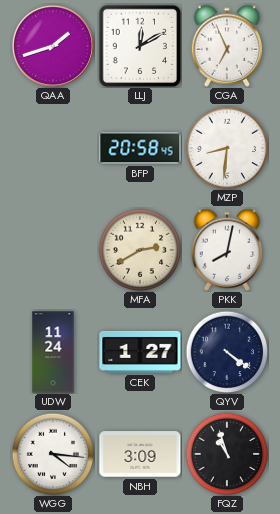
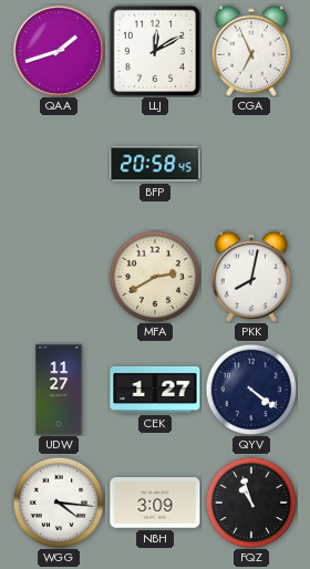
MZP: 8:31 -> none (227, 148)
UDW: 11:24 -> 11:27 (59, 390)
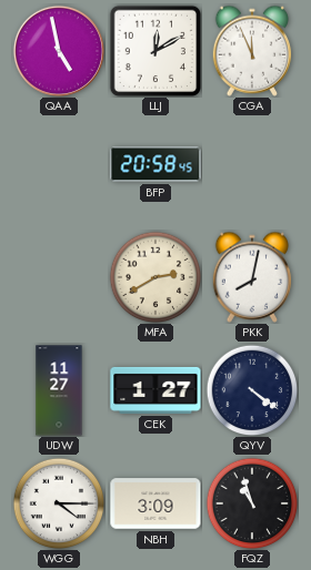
QAA: 1:42 -> 4:58 (59, 51)
CGA: 6:56 -> 11:56 (252, 51)
WGG: 4:16 -> 4:15 (59, 503)
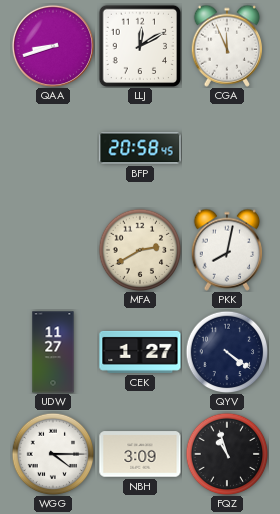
QAA: 4:58 -> 8:42 (53, 46)
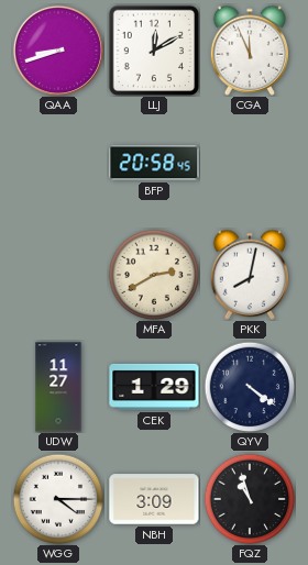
CEK: 1:27 -> 1:29 (154, 387)
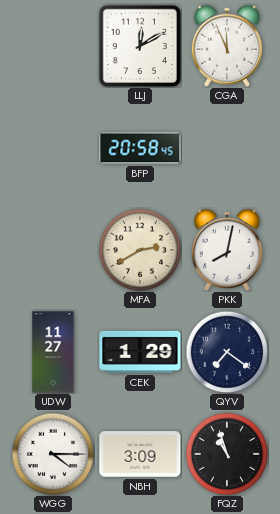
QAA: 8:42 -> none (58, 51)
QYV: 4:21 -> 7:21 (227, 352)
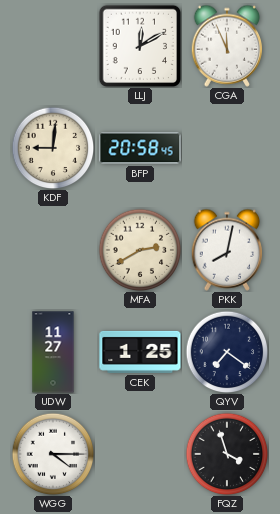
KDF: none -> 9:01 (53, 148)
CEK: 1:29 -> 1:25 (140, 352)
NBH: 3:09 -> none (140, 454)
FQZ: 10:57 -> 3:57 (227, 454)
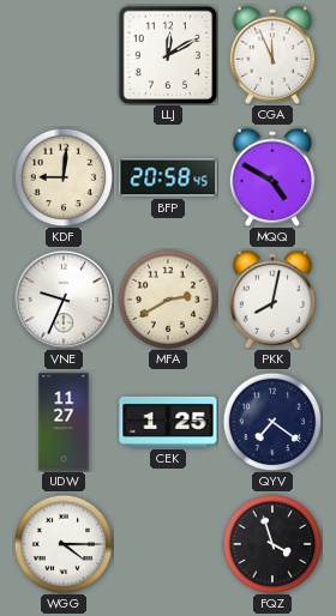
MQQ: none -> 4:50 (272, 177)
VNE: none -> 9:34 (64, 300)
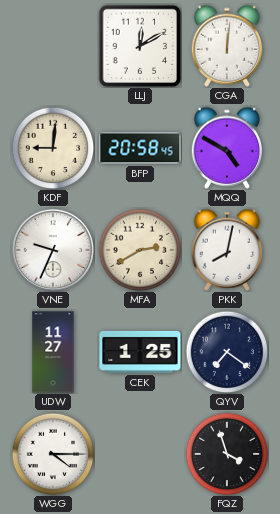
CGA: 11:56 -> 12:01 (227, 46)
